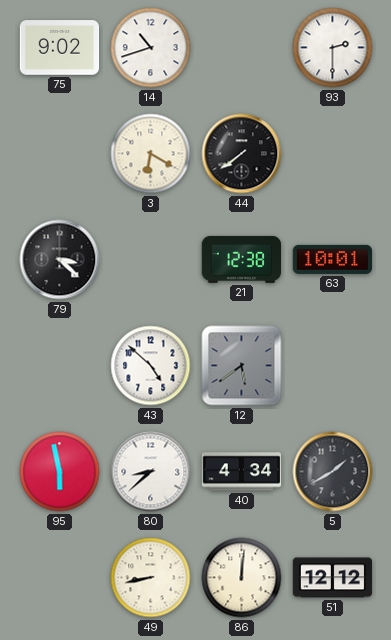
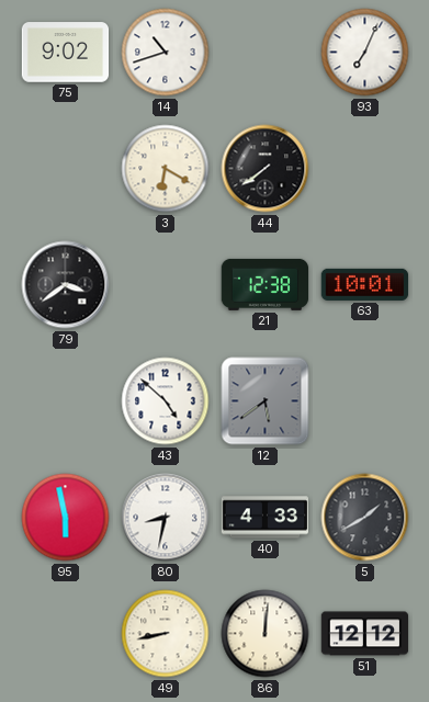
93: 2:30 -> 7:04 (365, 53)
79: 3:22 -> 3:39 (66, 285)
80: 8:38 -> 8:32 (166, 518)
40: 4:34 -> 4:33 (266, 518)
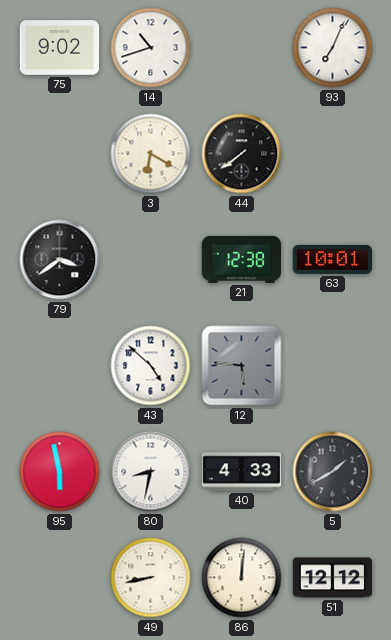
12: 5:39 -> 5:46 (242, 366)
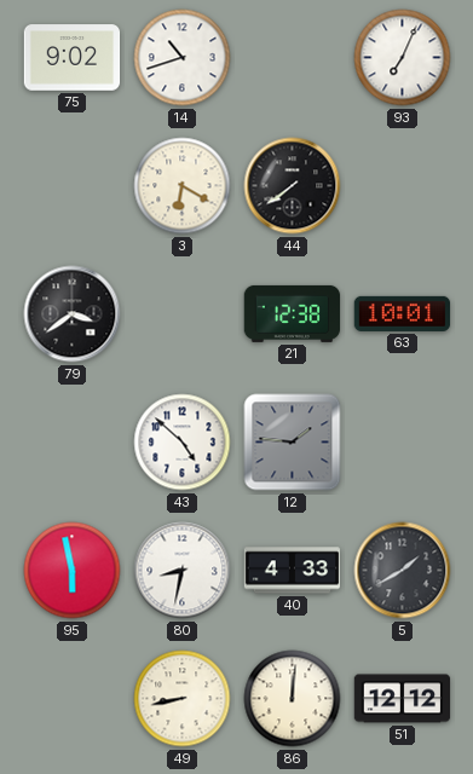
12: 5:46 -> 1:46 (293, 443)
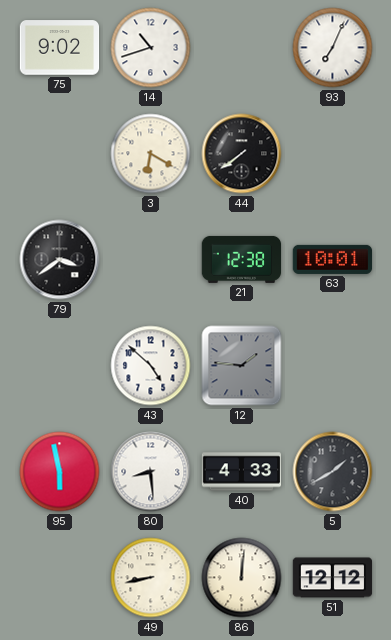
80: 8:32 -> 8:29 (151, 472)
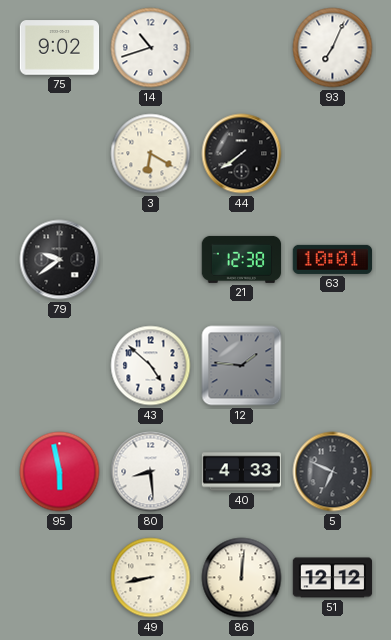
79: 3:39 -> 9:39 (60, 260)
5: 1:40 -> 6:49 (333, 472)
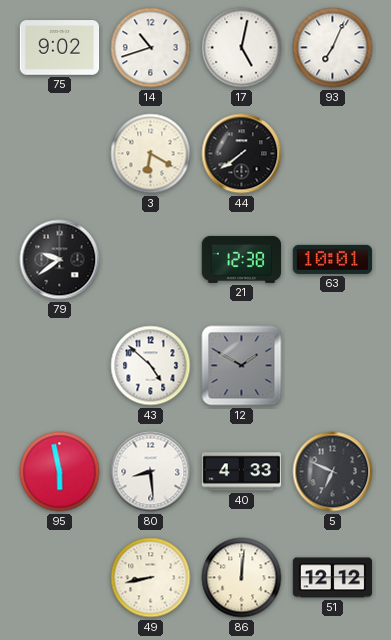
17: none -> 5:02 (242, 48)
12: 1:46 -> 1:50 (242, 366)
